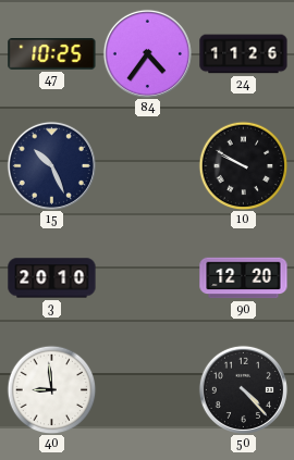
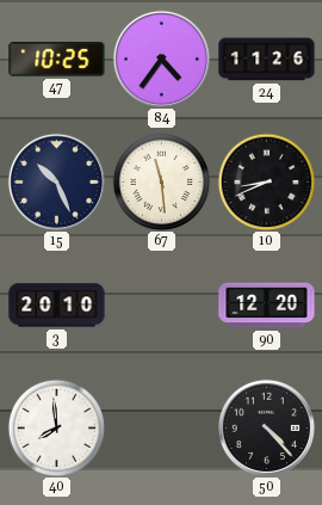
67: none -> 11:29 (161, 181)
10: 9:50 -> 8:41 (266, 181)
40: 8:59 -> 7:59 (56, 427)
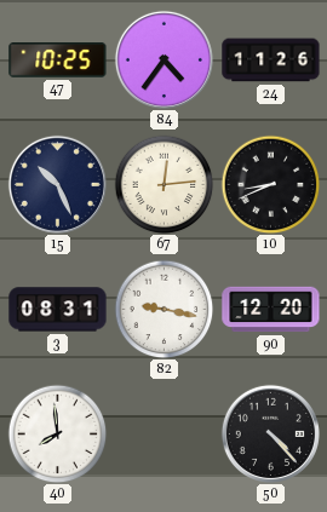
67: 11:29 -> 12:14 (163, 184)
3: 20:10 -> 08:31 (58, 310)
82: none -> 9:17 (163, 309)
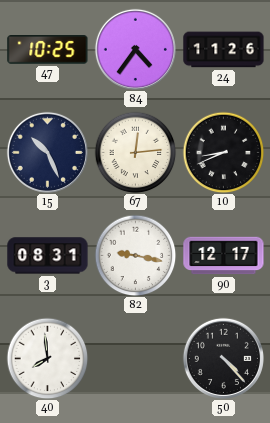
90: 12:20 -> 12:17 (224, 256)
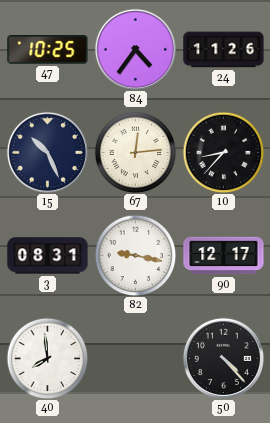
10: 8:41 -> 8:37 (223, 152)
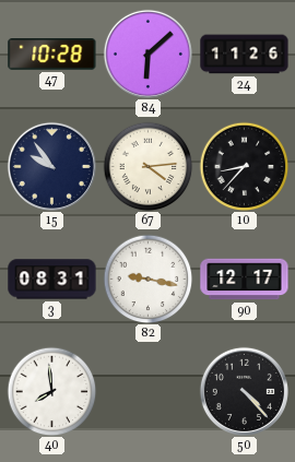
47: 10:25 -> 10:28 (52, 55)
84: 4:36 -> 6:08 (147, 54)
15: 10:26 -> 9:54 (51, 166)
67: 12:14 -> 4:14 (147, 166)
